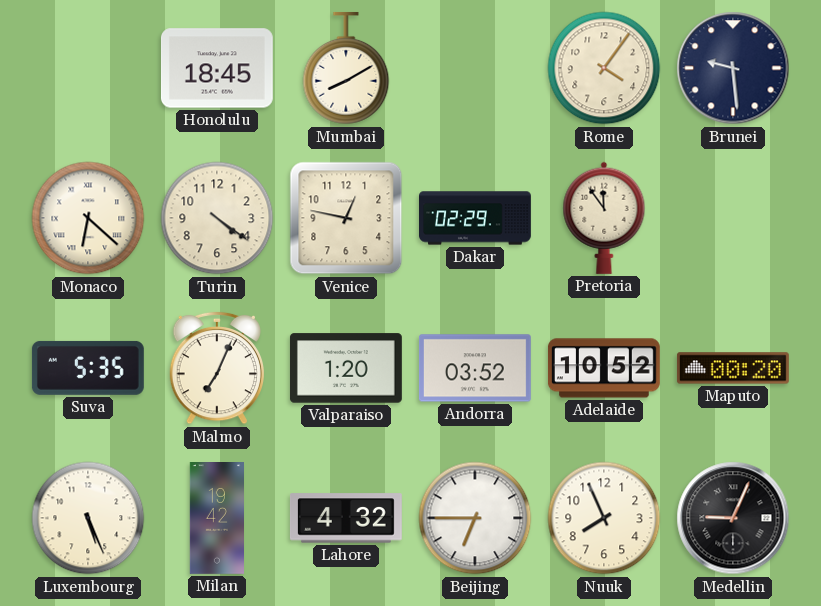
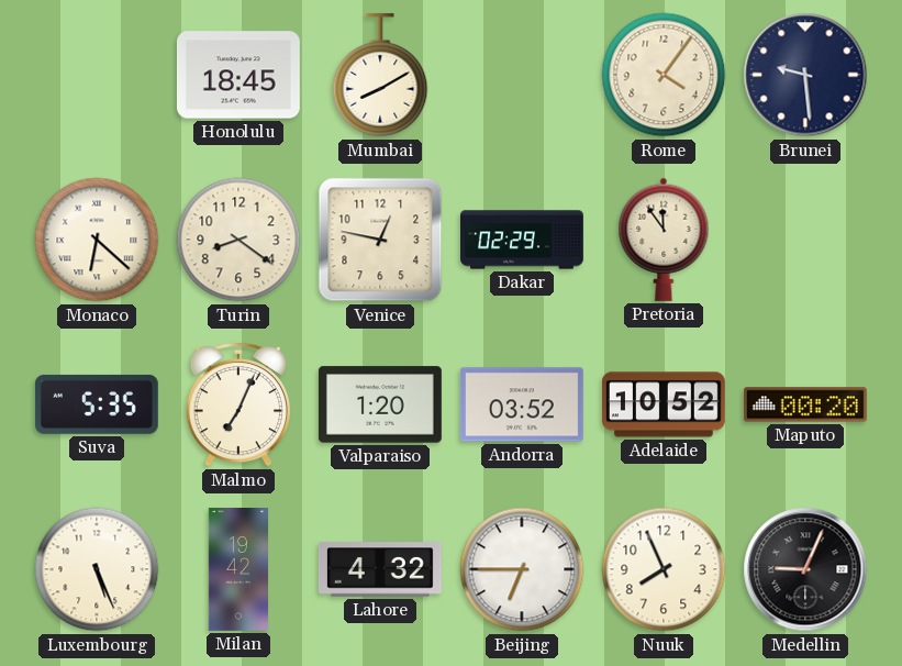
Turin: 4:21 -> 8:21 (238, 240)
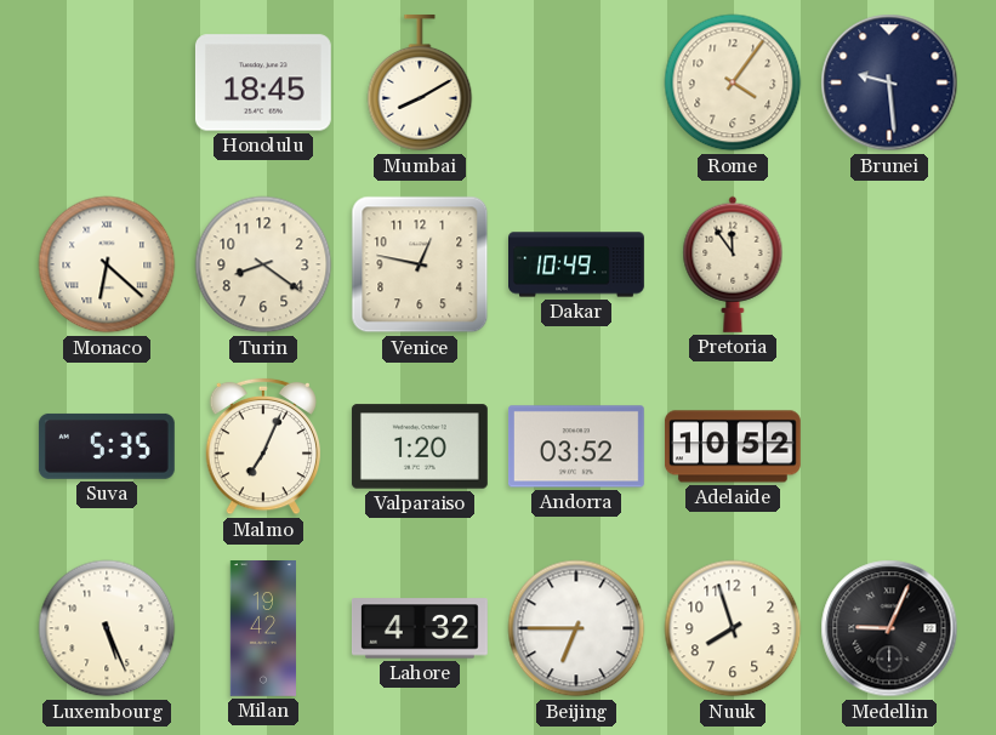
Dakar: 02:29 -> 10:49 (577, 264)
Maputo: 00:20 -> none (805, 404)
Nuuk: 7:56 -> 7:57 (733, 628)
